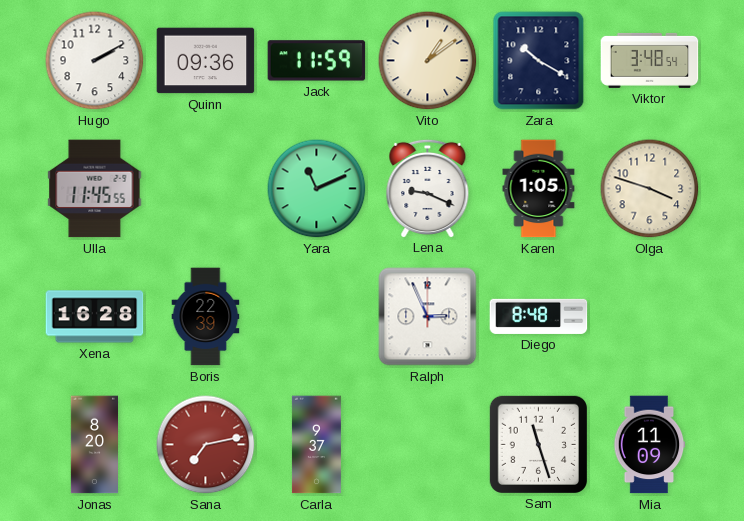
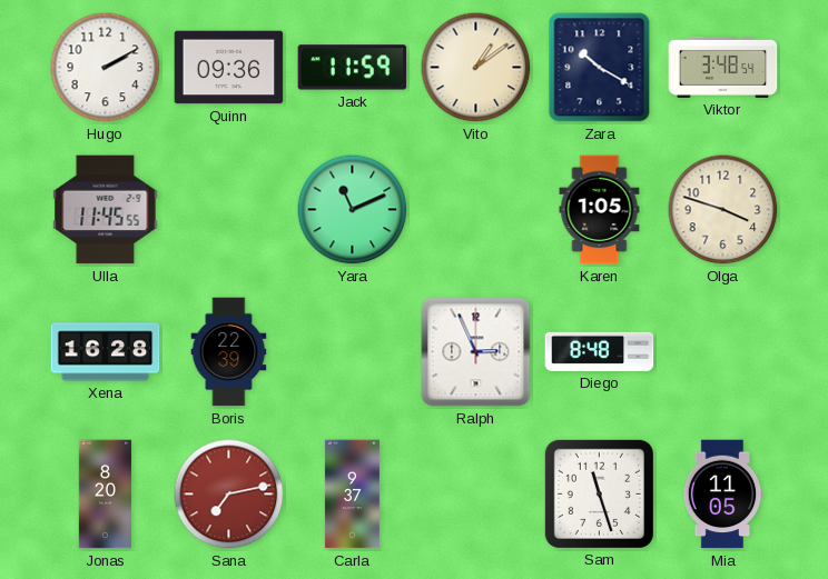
Lena: 9:19 -> none (428, 188)
Mia: 11:09 -> 11:05 (722, 495)
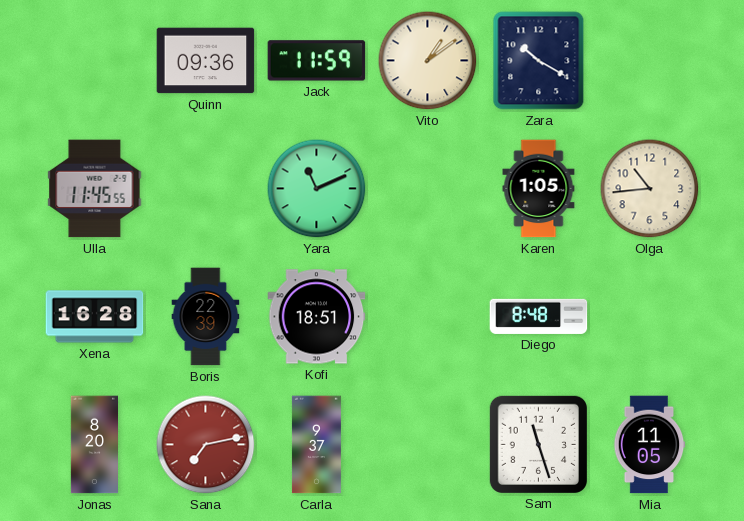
Hugo: 2:10 -> none (106, 68)
Viktor: 3:48 -> none (723, 67)
Olga: 3:48 -> 10:44 (650, 189)
Kofi: none -> 18:51 (317, 317)
Ralph: 2:56 -> none (476, 352)
